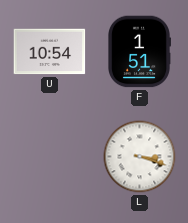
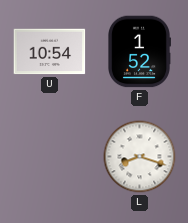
F: 1:51 -> 1:52 (140, 52)
L: 3:18 -> 8:18 (140, 157)
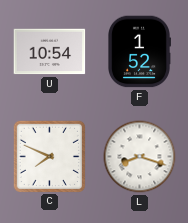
C: none -> 7:49 (49, 156)
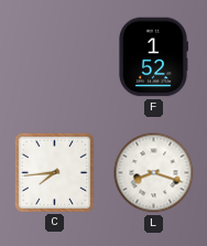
U: 10:54 -> none (50, 52)
C: 7:49 -> 7:44 (54, 172)
